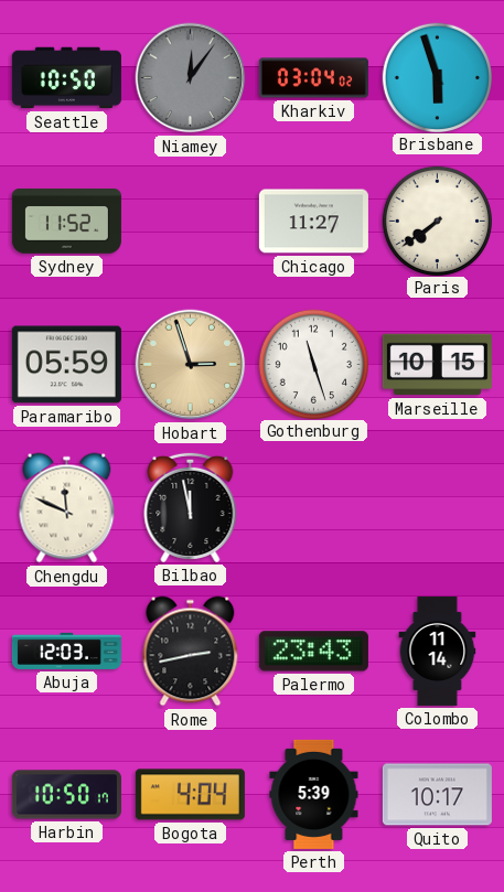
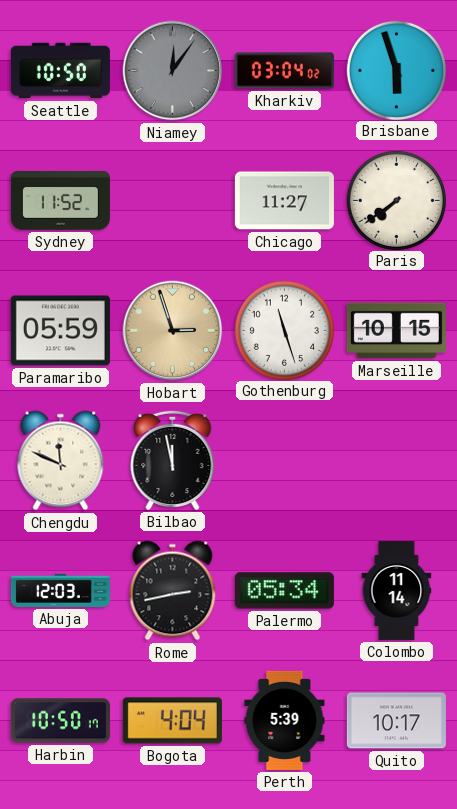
Palermo: 23:43 -> 05:34 (284, 591)
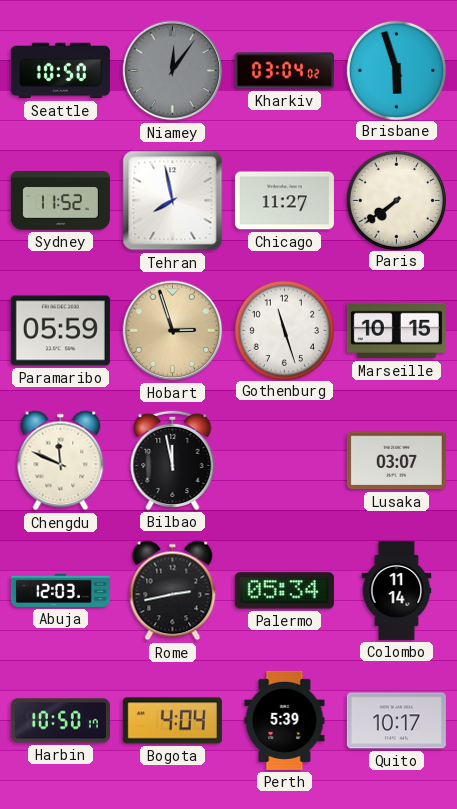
Tehran: none -> 7:58 (173, 201)
Lusaka: none -> 03:07 (396, 461)
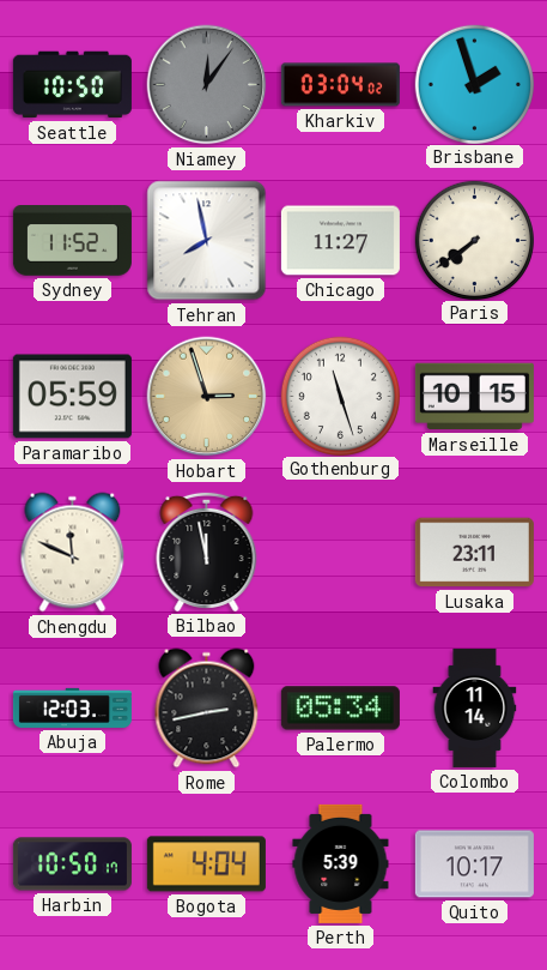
Brisbane: 5:57 -> 1:57 (474, 84)
Lusaka: 03:07 -> 23:11 (474, 553)
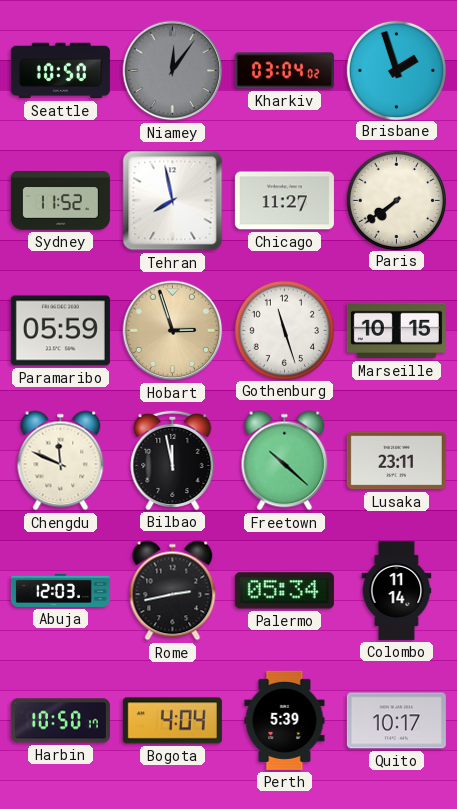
Freetown: none -> 10:22 (285, 461)
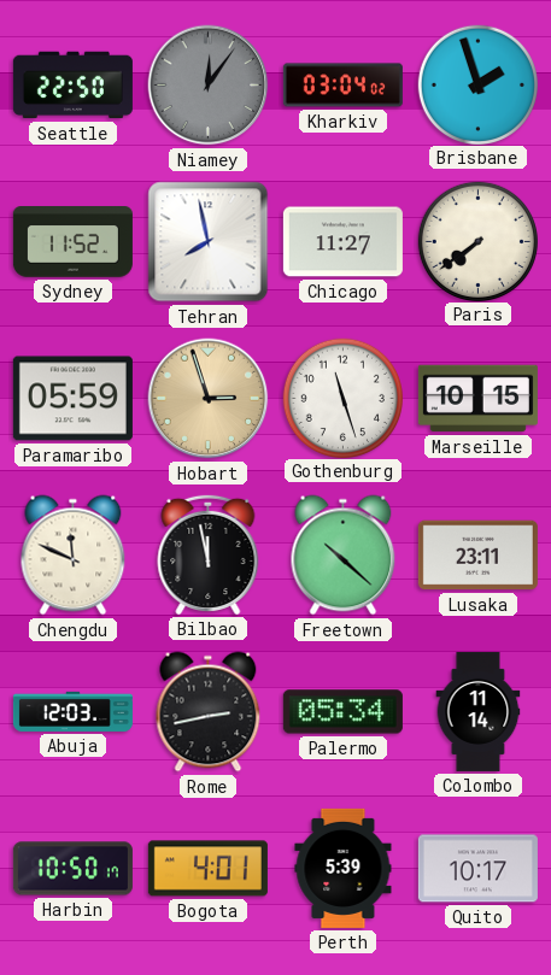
Seattle: 10:50 -> 22:50 (72, 86)
Bogota: 4:04 -> 4:01 (207, 869)
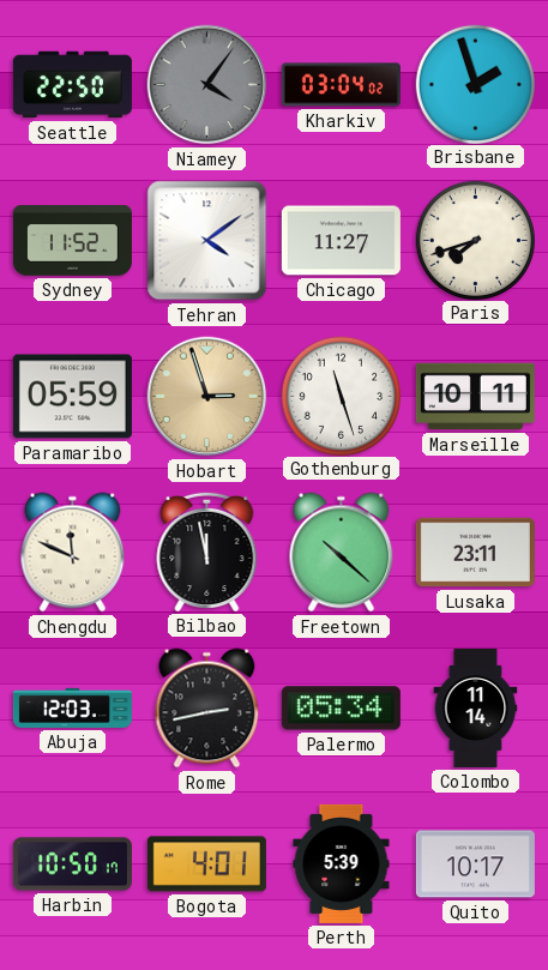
Niamey: 12:06 -> 4:06 (207, 85)
Tehran: 7:58 -> 4:09 (207, 241)
Paris: 7:39 -> 7:42 (475, 240)
Marseille: 10:15 -> 10:11 (475, 397)
